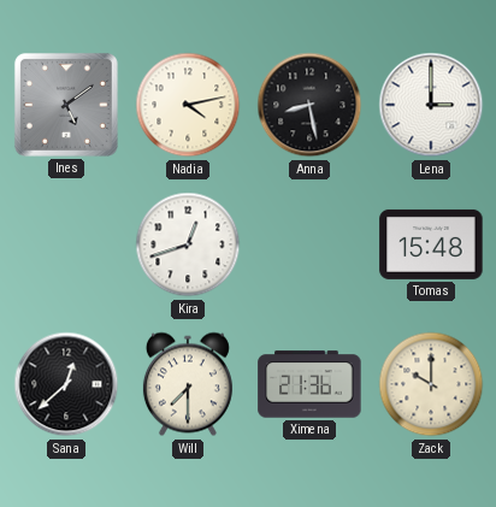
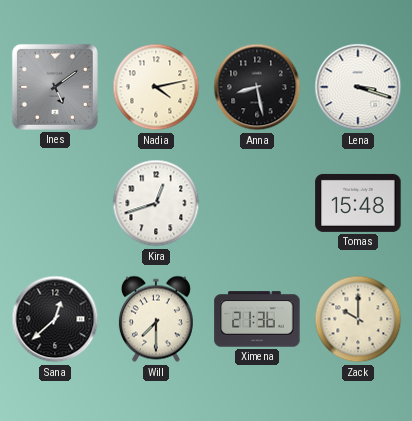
Lena: 3:00 -> 3:18 (358, 87)
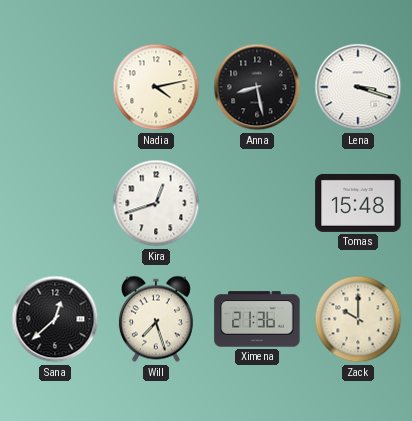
Ines: 5:09 -> none (55, 87)
Will: 7:30 -> 7:27 (156, 319)
